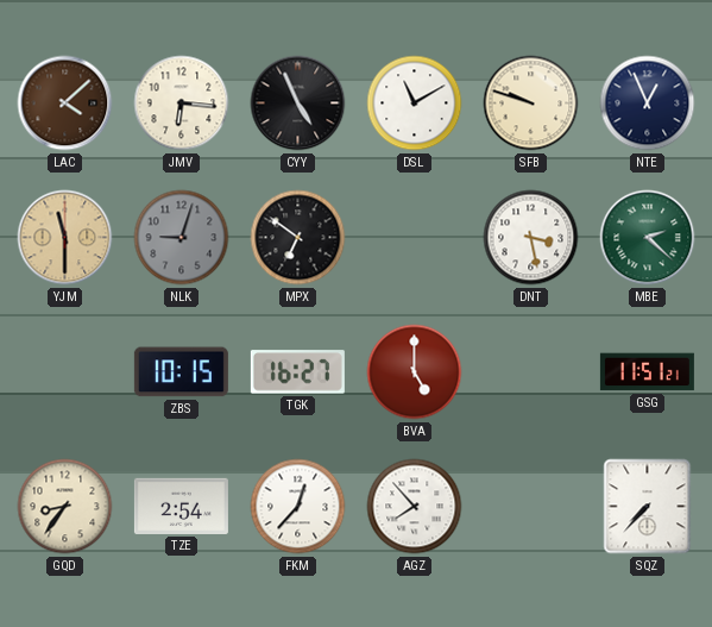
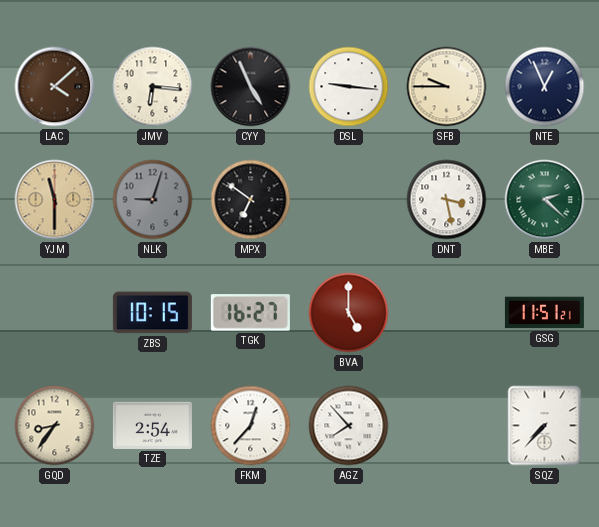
DSL: 11:10 -> 9:16 (349, 87)
SFB: 9:48 -> 9:45 (447, 87)
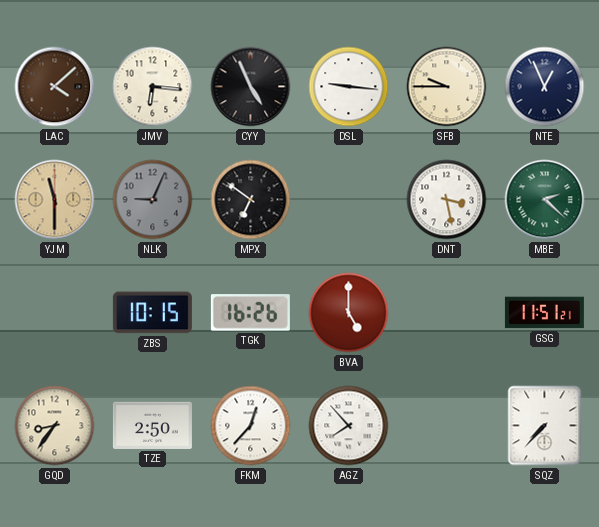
NLK: 9:03 -> 9:04 (153, 200)
TGK: 16:27 -> 16:26 (250, 313)
TZE: 2:54 -> 2:50 (152, 425)
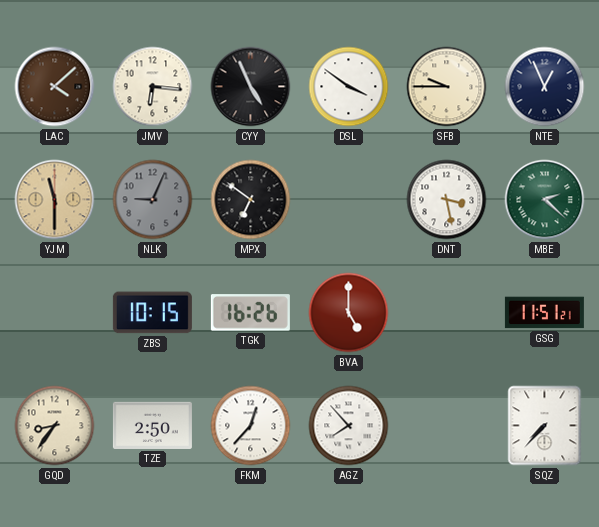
DSL: 9:16 -> 3:51 (349, 87)
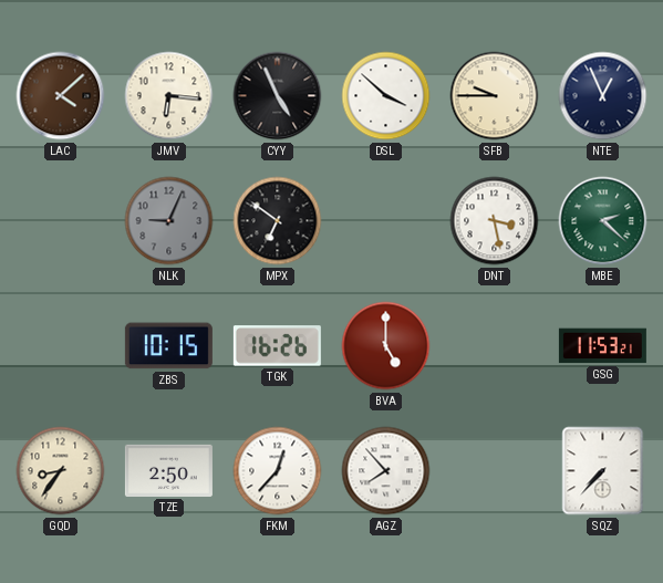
DSL: 3:51 -> 3:52 (386, 96)
YJM: 11:30 -> none (55, 200)
GSG: 11:51 -> 11:53 (602, 346)
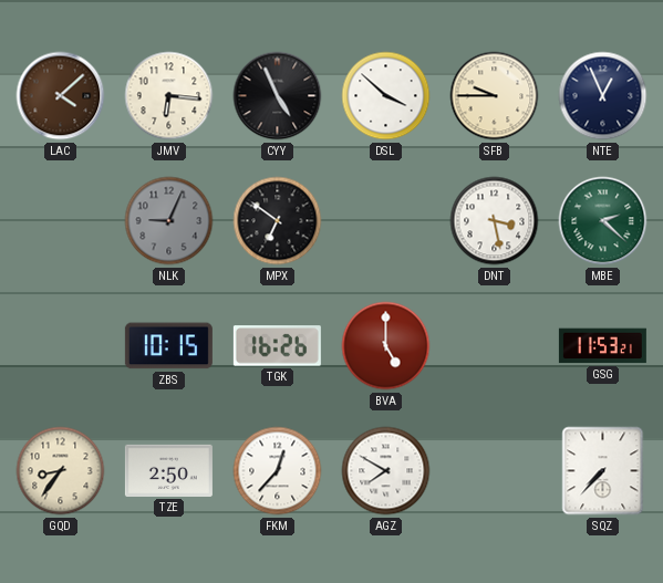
AGZ: 7:53 -> 7:50 (386, 471)
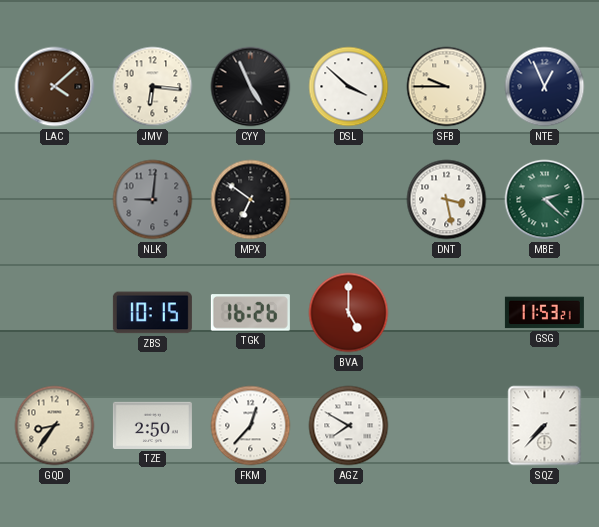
NLK: 9:04 -> 9:01 (153, 200)
